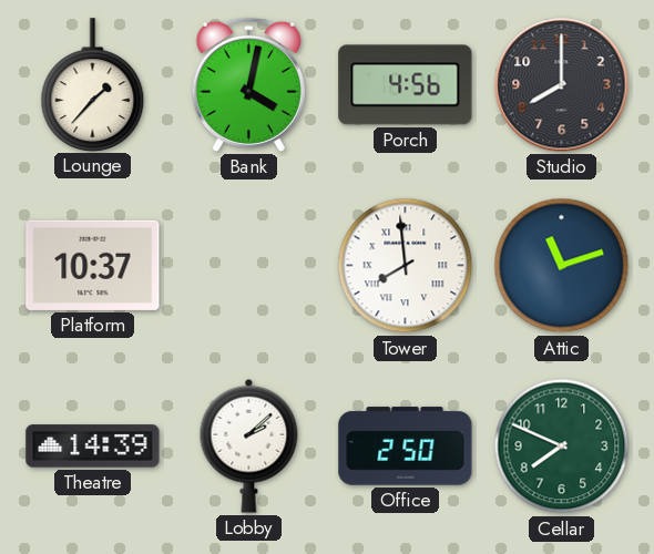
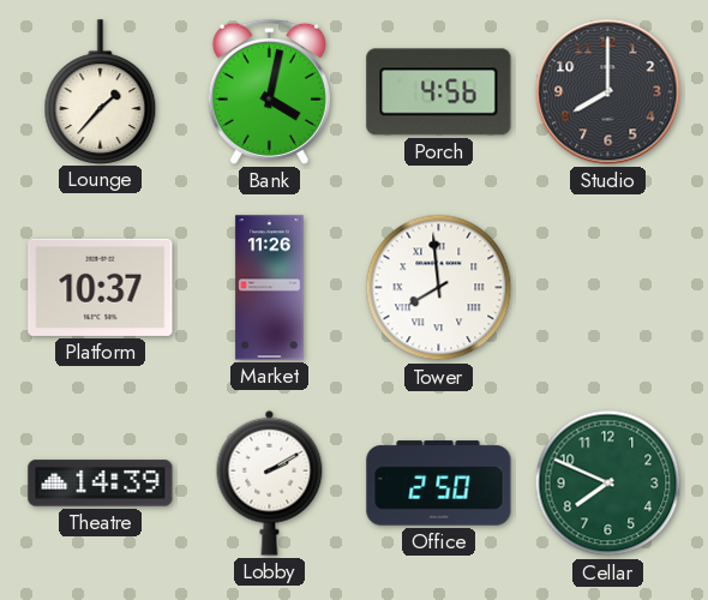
Market: none -> 11:26 (270, 288)
Attic: 11:12 -> none (562, 266)
Lobby: 2:08 -> 2:10 (270, 482)
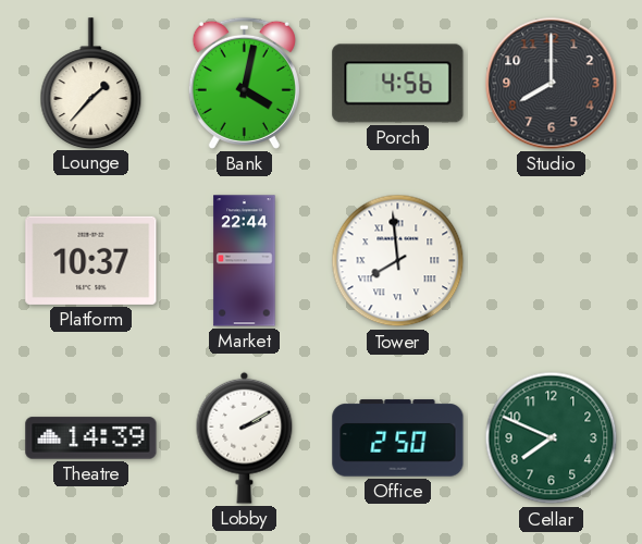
Market: 11:26 -> 22:44 (245, 261)
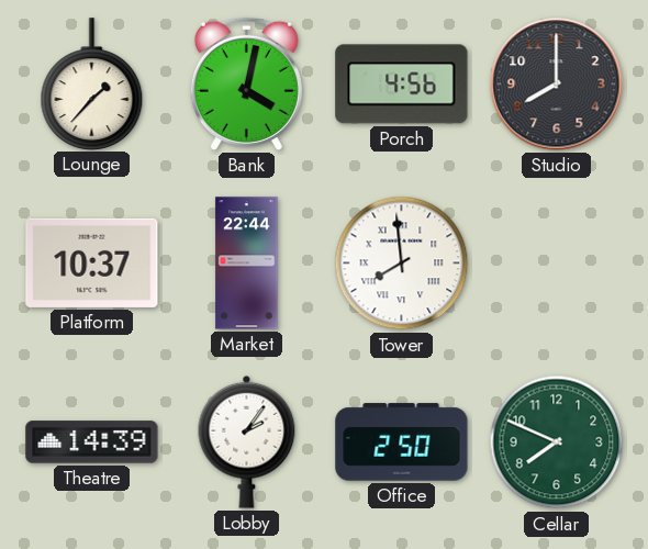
Lobby: 2:10 -> 2:06 (247, 441)
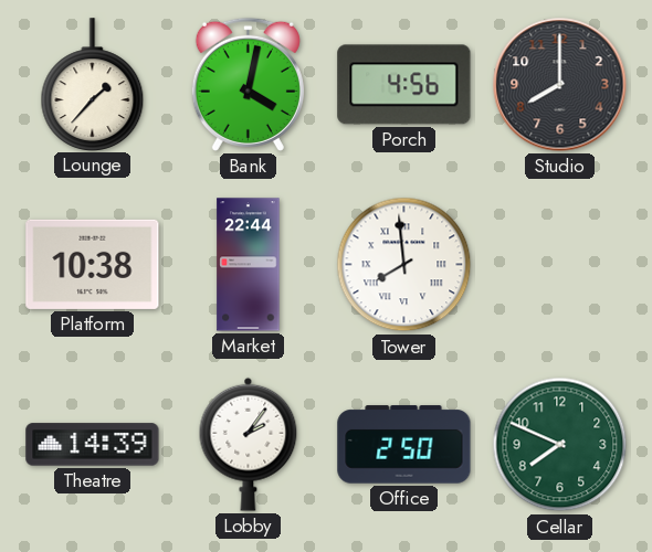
Platform: 10:37 -> 10:38 (93, 264)
